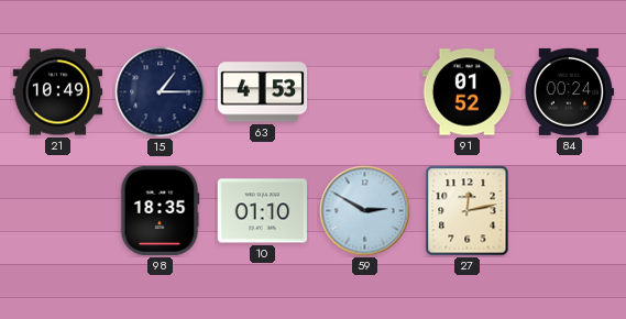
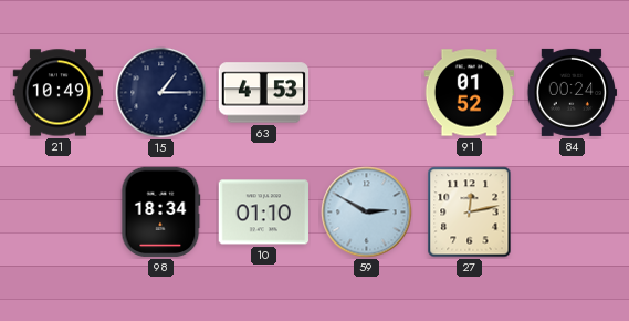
98: 18:35 -> 18:34 (160, 213)
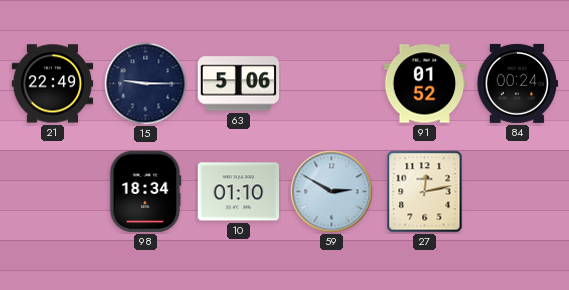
21: 10:49 -> 22:49 (53, 84)
15: 1:15 -> 9:15 (146, 84)
63: 4:53 -> 5:06 (239, 84)
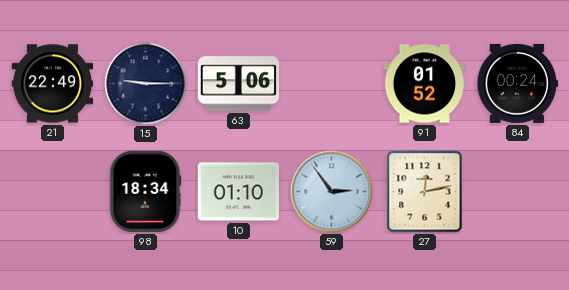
59: 2:50 -> 2:54 (332, 192)
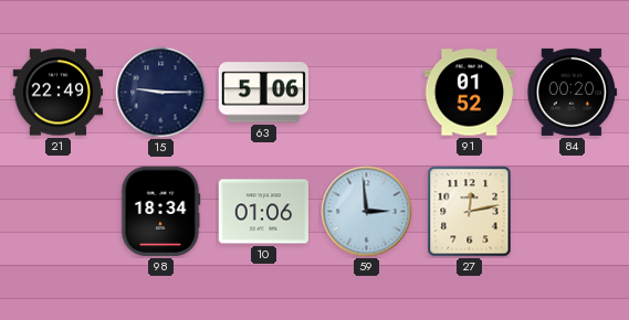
84: 00:24 -> 00:20 (573, 92)
10: 01:10 -> 01:06 (264, 212)
59: 2:54 -> 2:59 (367, 212)
